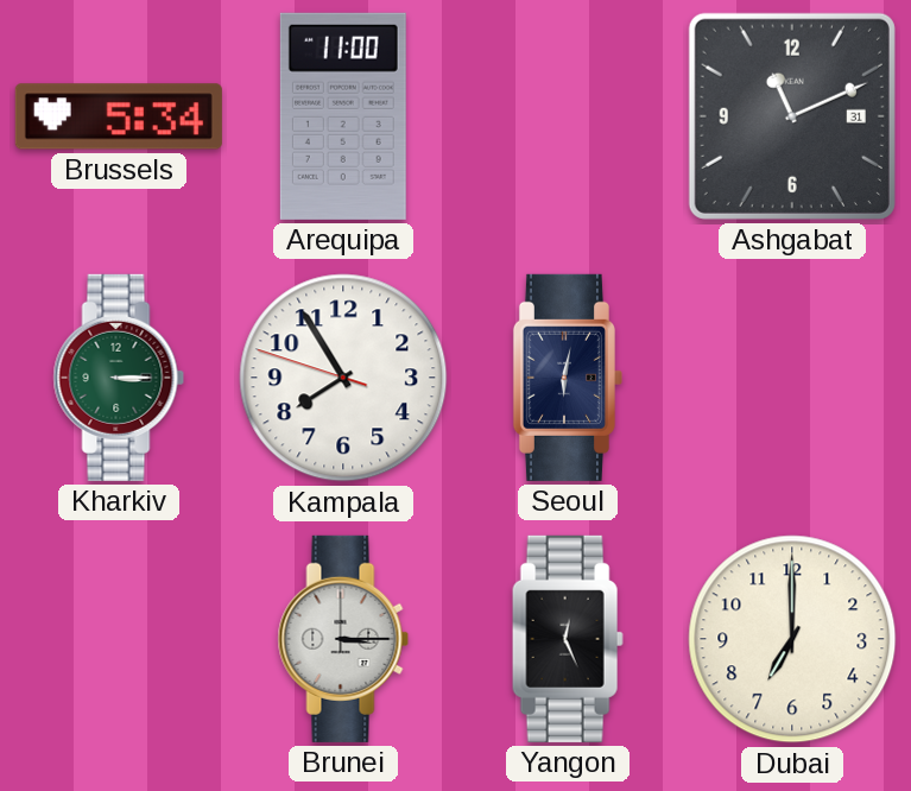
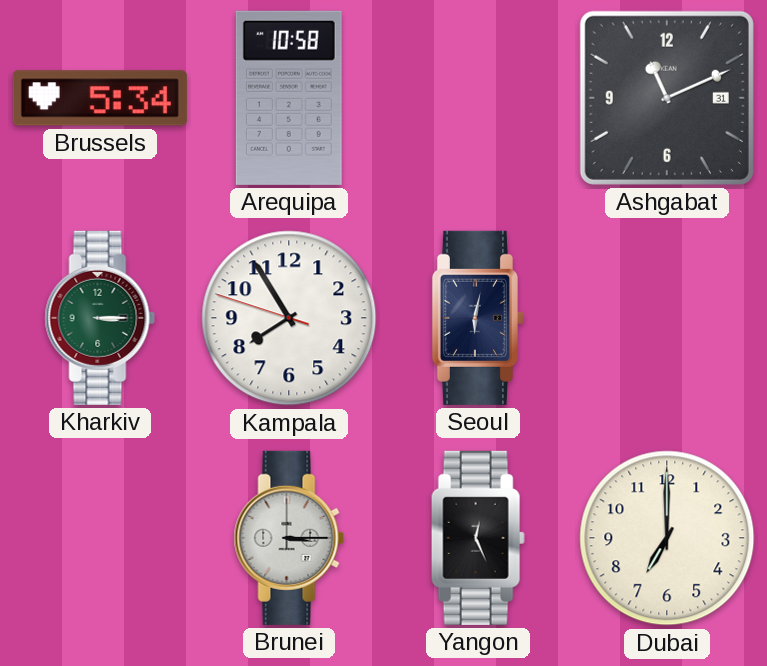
Arequipa: 11:00 -> 10:58 (289, 98)
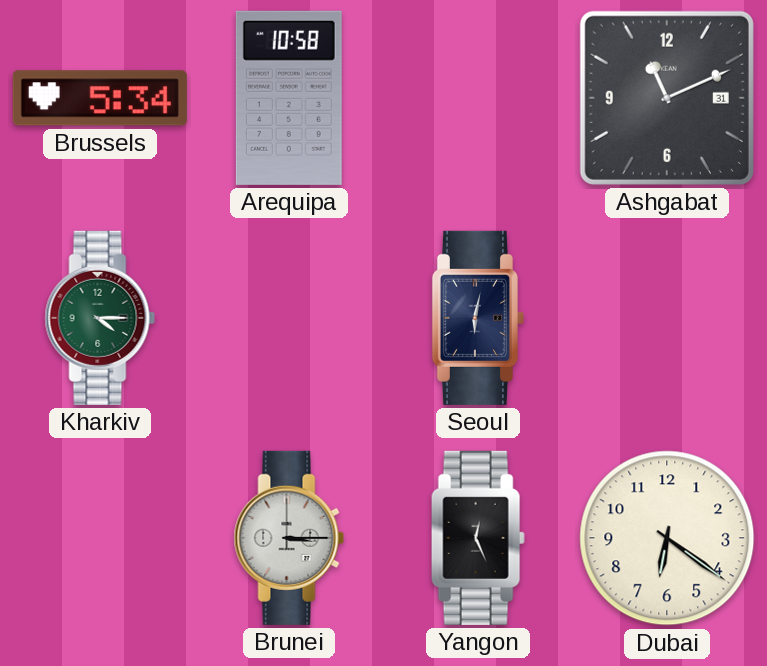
Kharkiv: 3:15 -> 4:15 (100, 318)
Kampala: 7:54 -> none (289, 318)
Dubai: 7:00 -> 6:21 (667, 538)
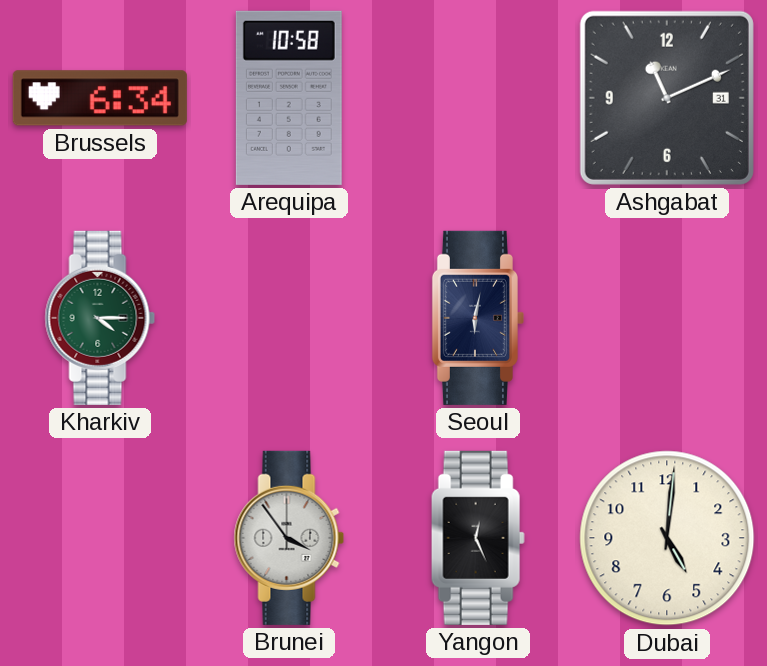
Brussels: 5:34 -> 6:34 (100, 98)
Brunei: 3:15 -> 3:54 (289, 538)
Dubai: 6:21 -> 5:01 (667, 538)
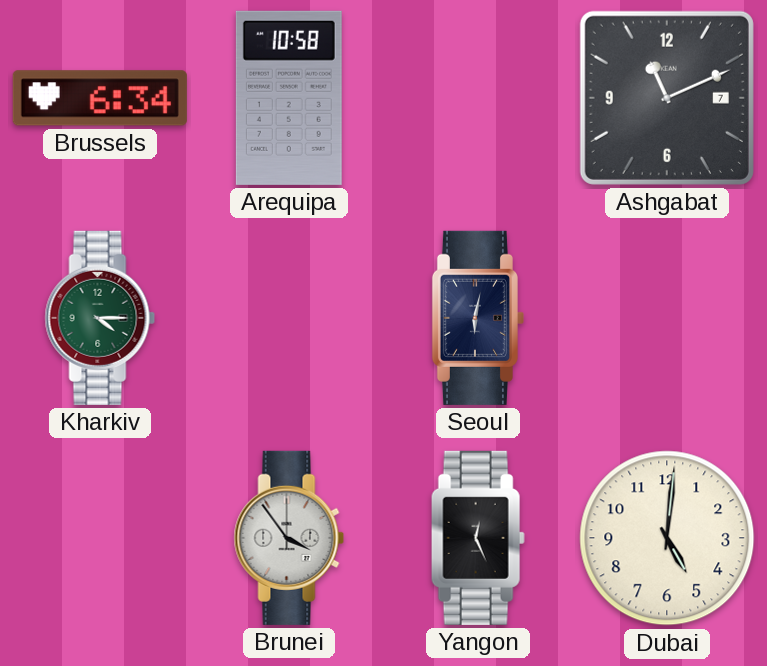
Ashgabat date: 31 -> 7 (667, 98)
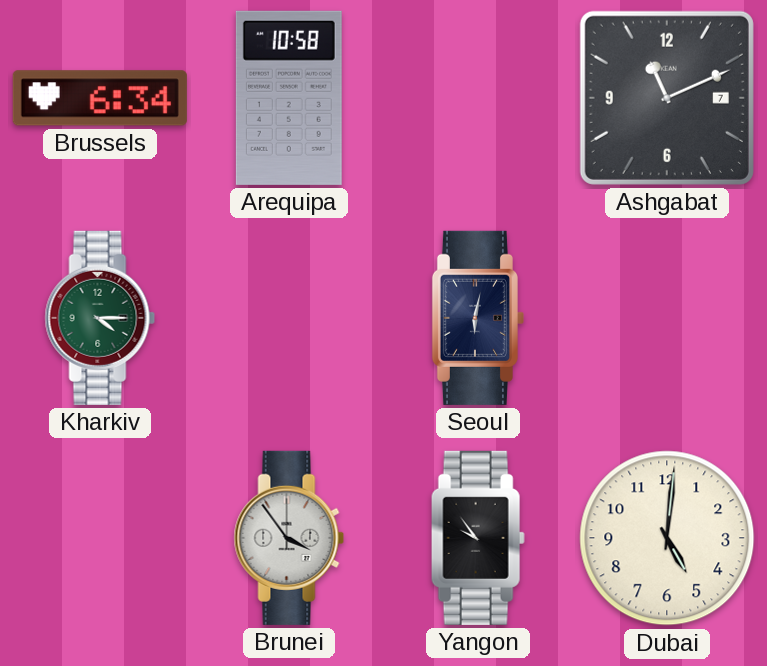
Yangon: 12:26 -> 9:54 (478, 538)
